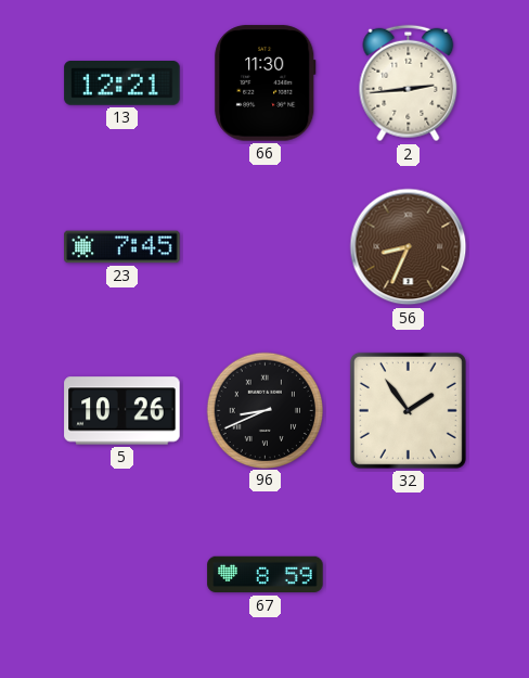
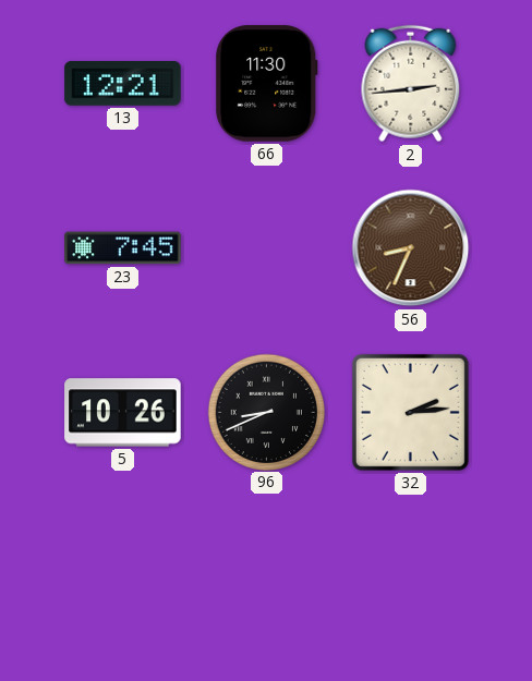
32: 1:54 -> 2:14 (410, 412)
67: 8:59 -> none (266, 575)
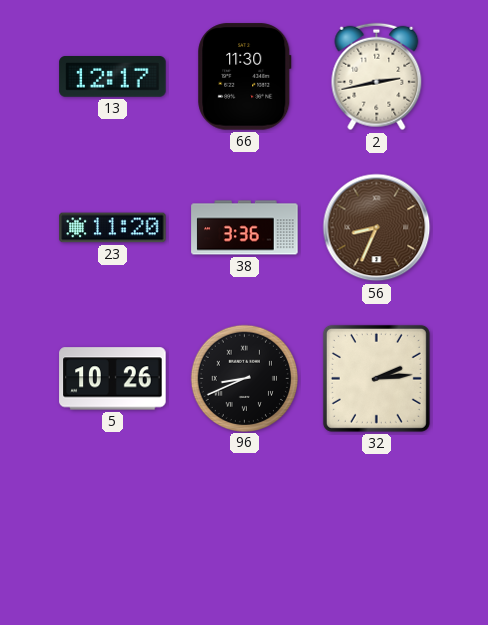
13: 12:21 -> 12:17 (113, 77)
2: 2:44 -> 2:43 (377, 77)
23: 7:45 -> 11:20 (113, 228)
38: none -> 3:36 (245, 228)
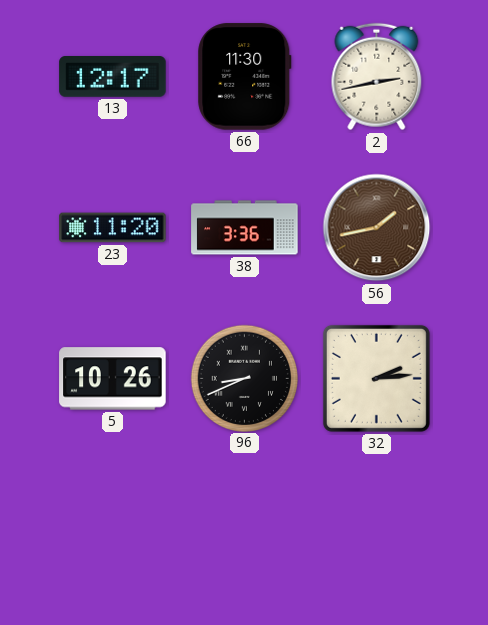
56: 8:34 -> 1:43 (377, 228)
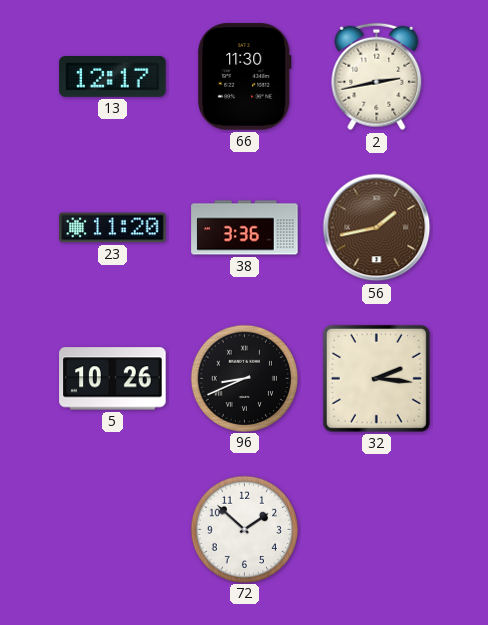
32: 2:14 -> 2:16 (376, 378)
72: none -> 1:52 (244, 529)
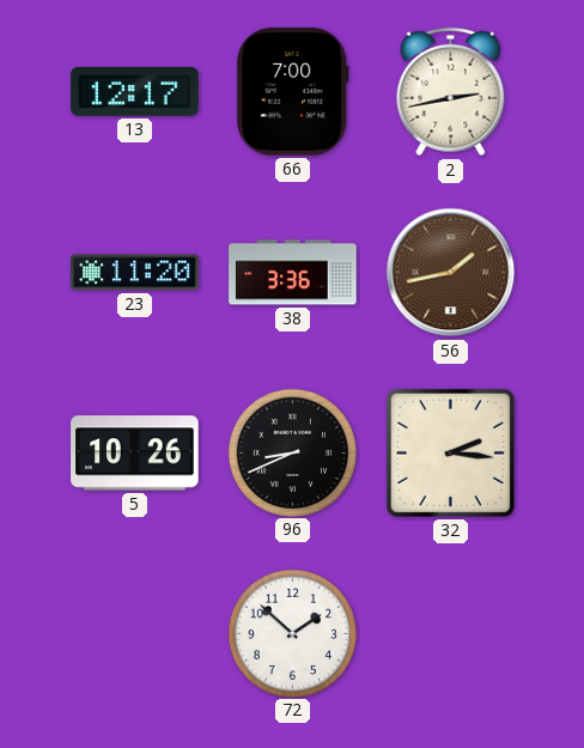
66: 11:30 -> 7:00 (293, 92)
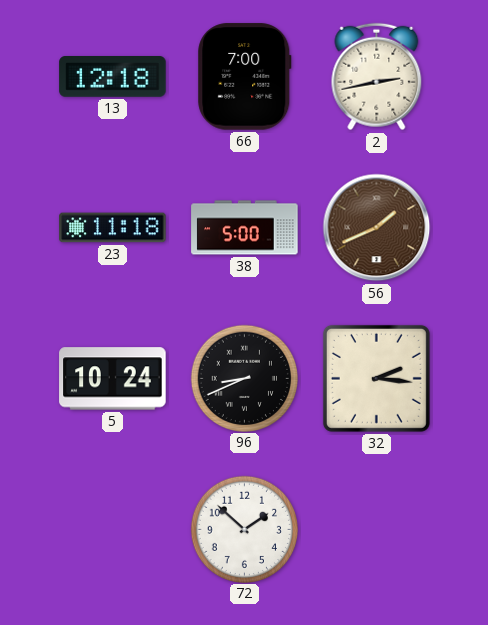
13: 12:17 -> 12:18 (113, 77)
23: 11:20 -> 11:18 (113, 228)
38: 3:36 -> 5:00 (245, 228)
56: 1:43 -> 1:41 (377, 228)
5: 10:26 -> 10:24 (113, 379)
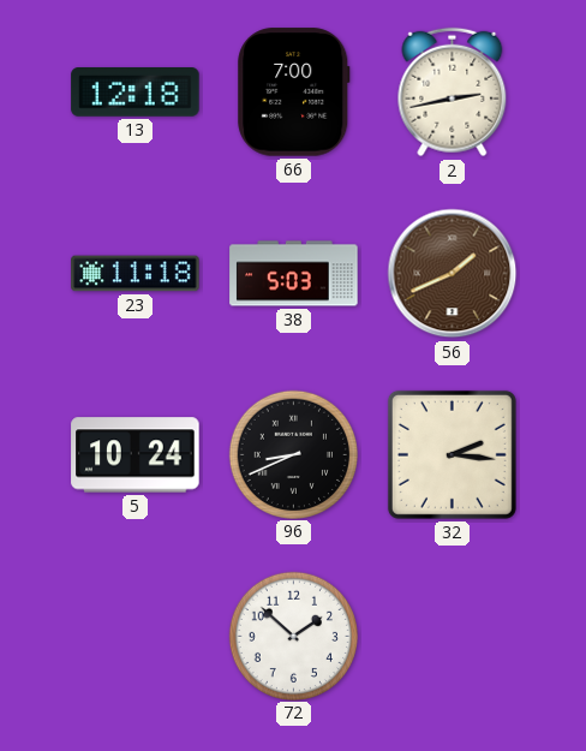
38: 5:00 -> 5:03 (294, 274)
